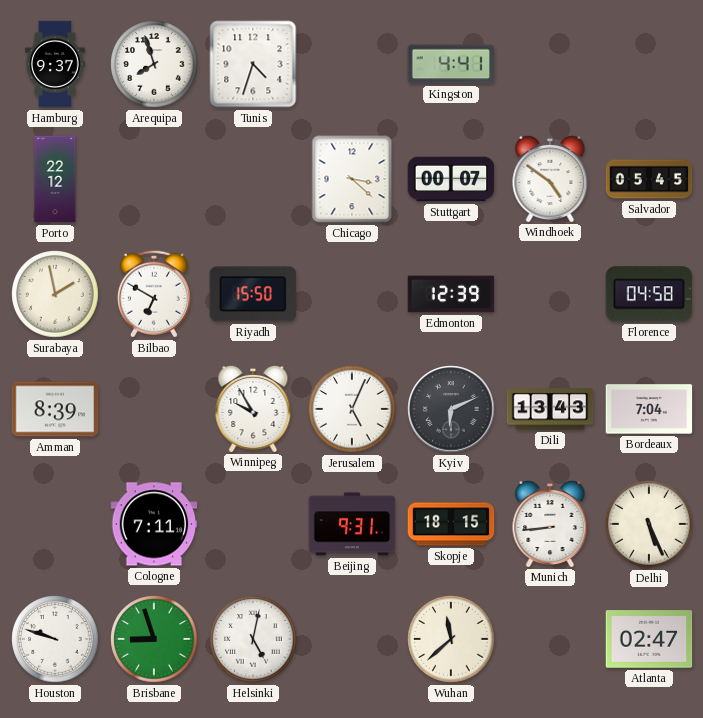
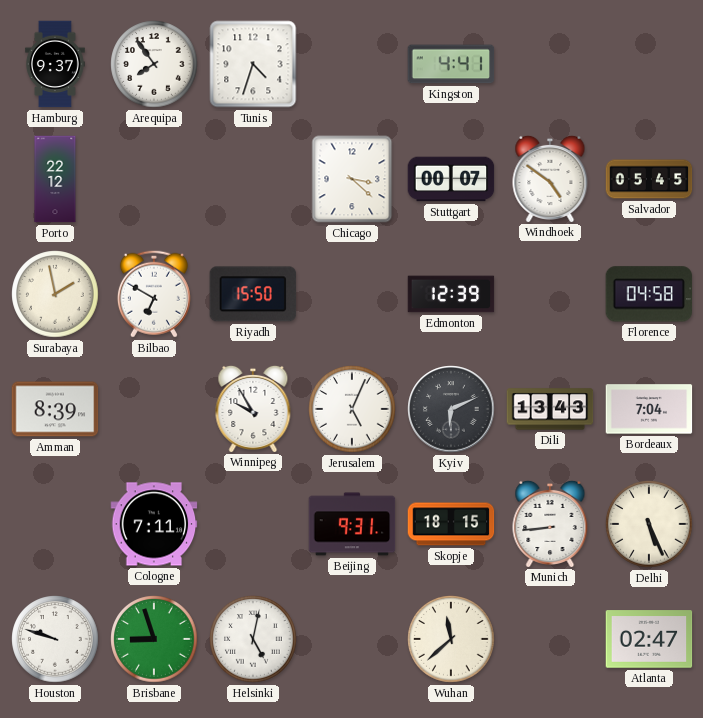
Arequipa: 7:57 -> 7:54 (154, 64)
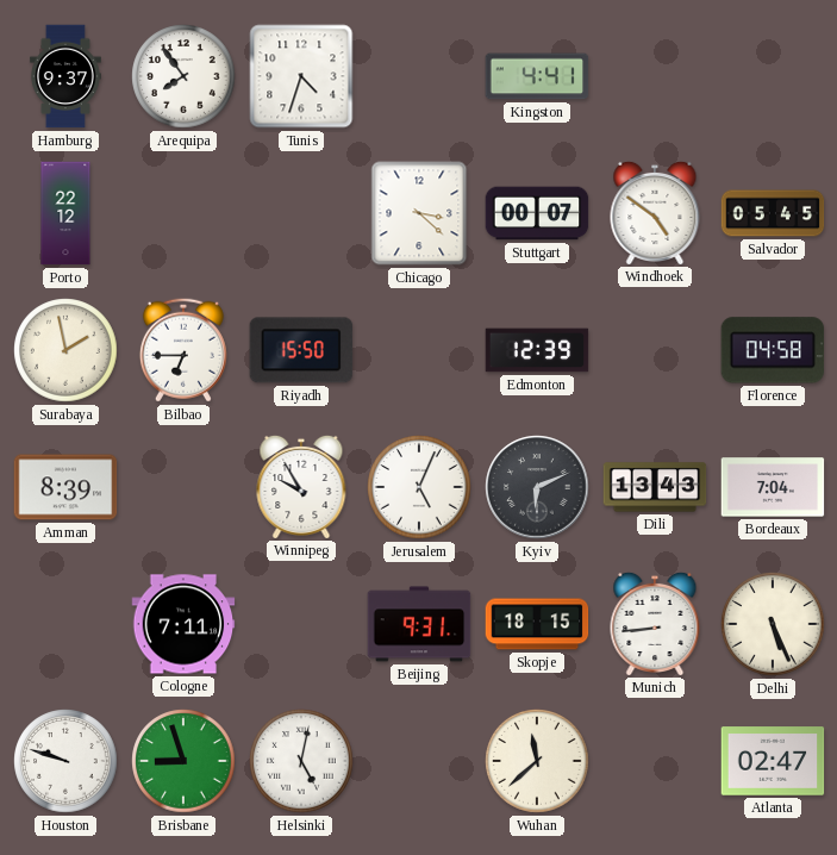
Bilbao: 6:50 -> 6:45 (183, 350)
